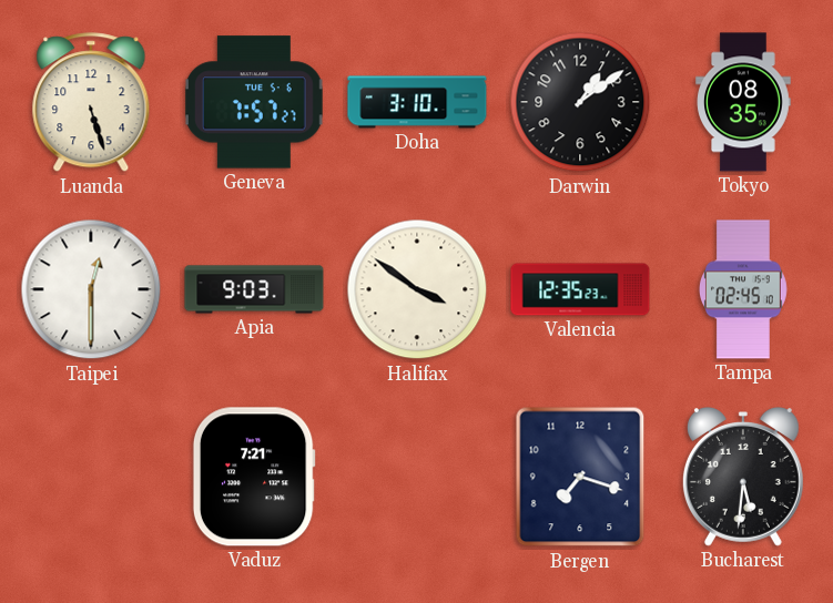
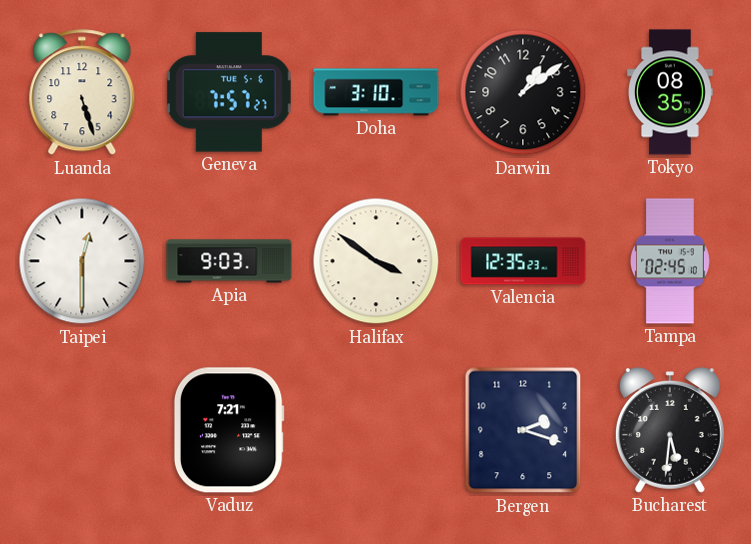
Bergen: 7:18 -> 2:18 (523, 430)
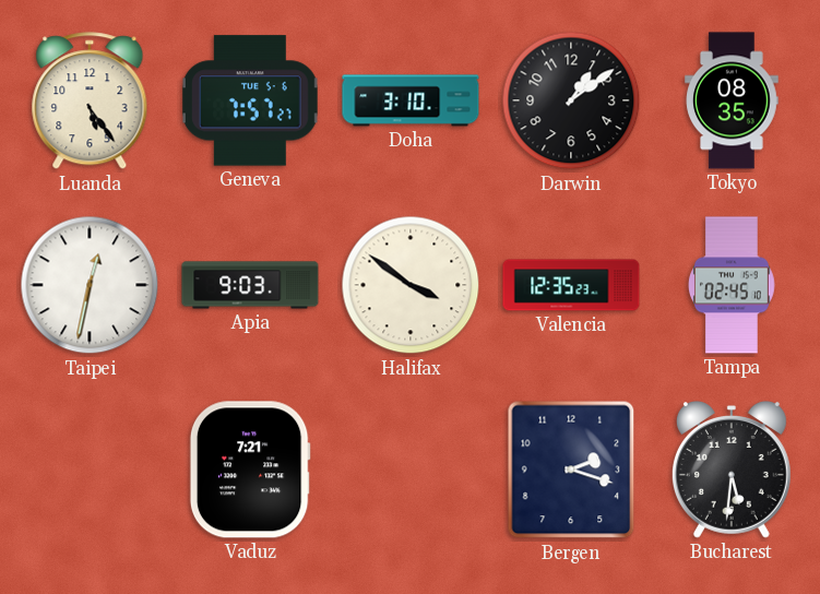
Luanda: 5:27 -> 5:24 (90, 102)
Taipei: 12:30 -> 12:32 (90, 285)
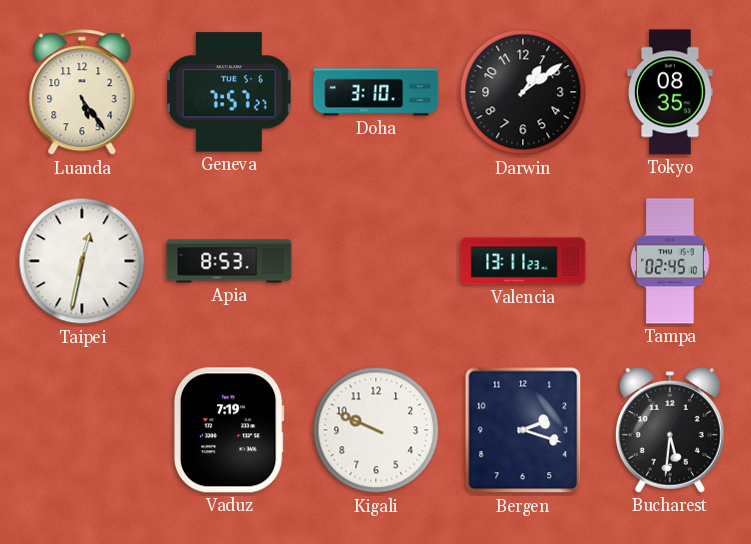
Apia: 9:03 -> 8:53 (229, 261)
Halifax: 3:51 -> none (411, 285)
Valencia: 12:35 -> 13:11 (523, 261)
Vaduz: 7:21 -> 7:19 (229, 430)
Kigali: none -> 9:49 (376, 430)
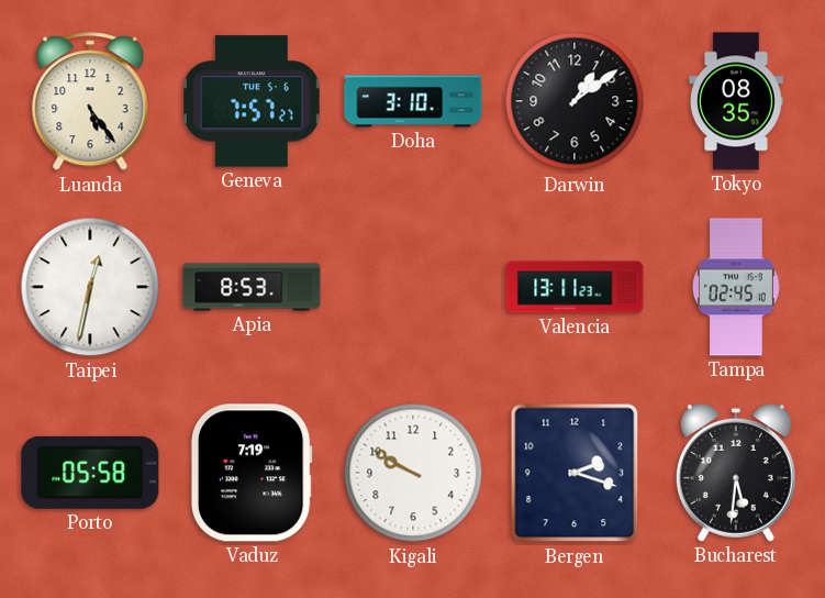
Porto: none -> 05:58 (90, 473)
Kigali: 9:49 -> 9:50 (413, 473)
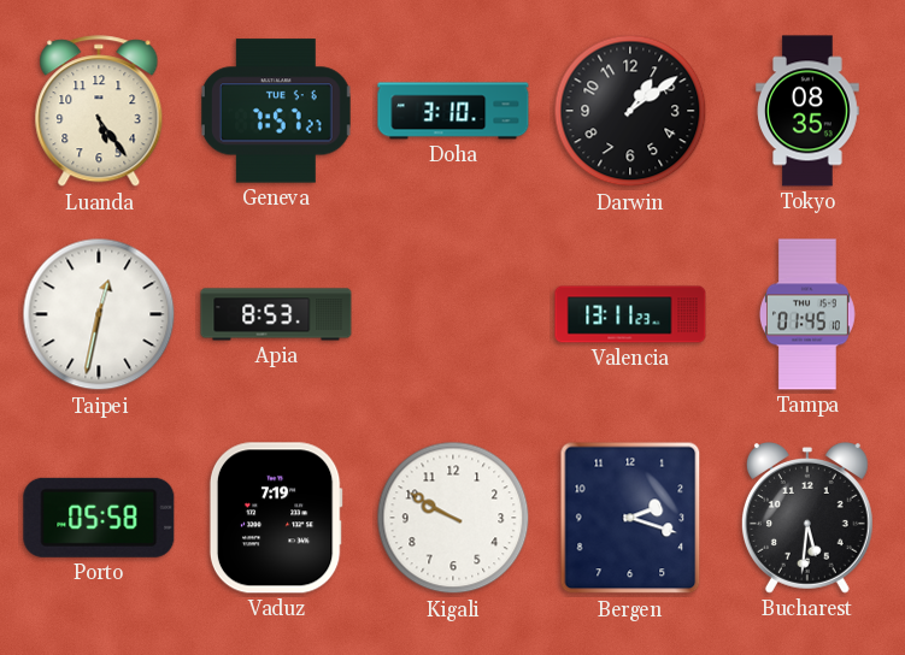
Tampa: 02:45 -> 01:45 (807, 314)
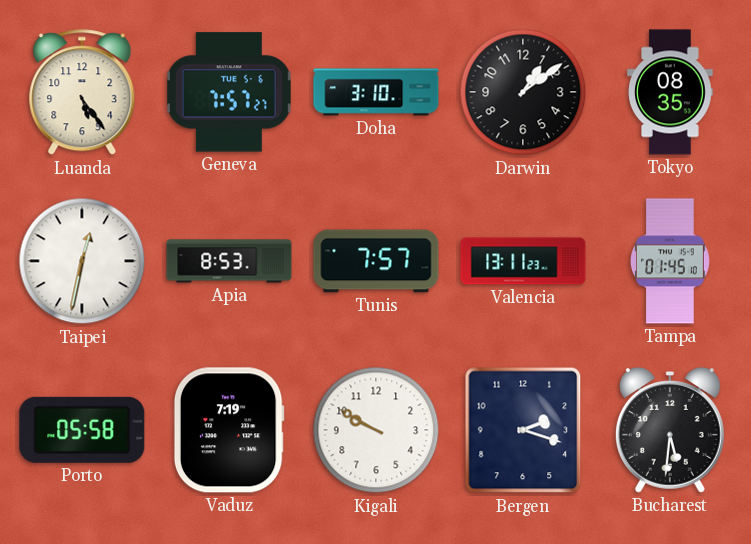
Tunis: none -> 7:57 (376, 261)
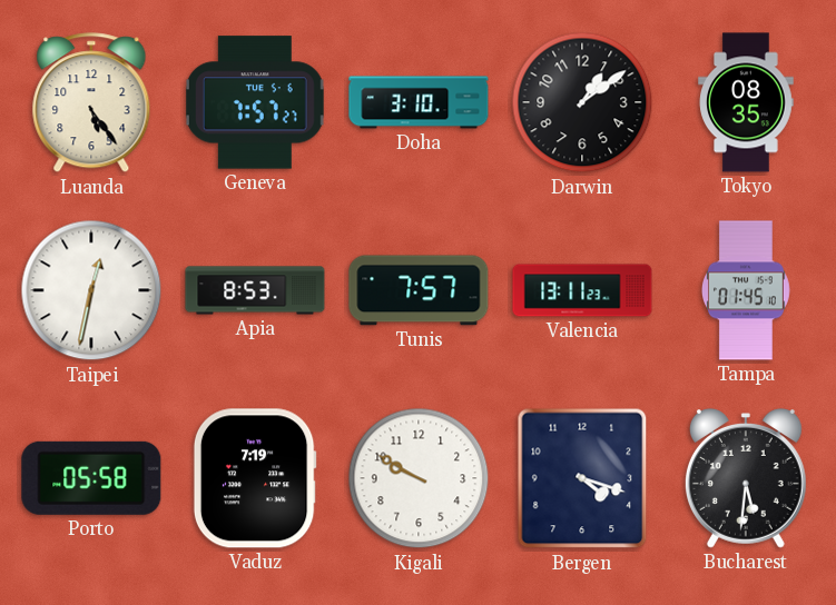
Bergen: 2:18 -> 4:18 (582, 478)
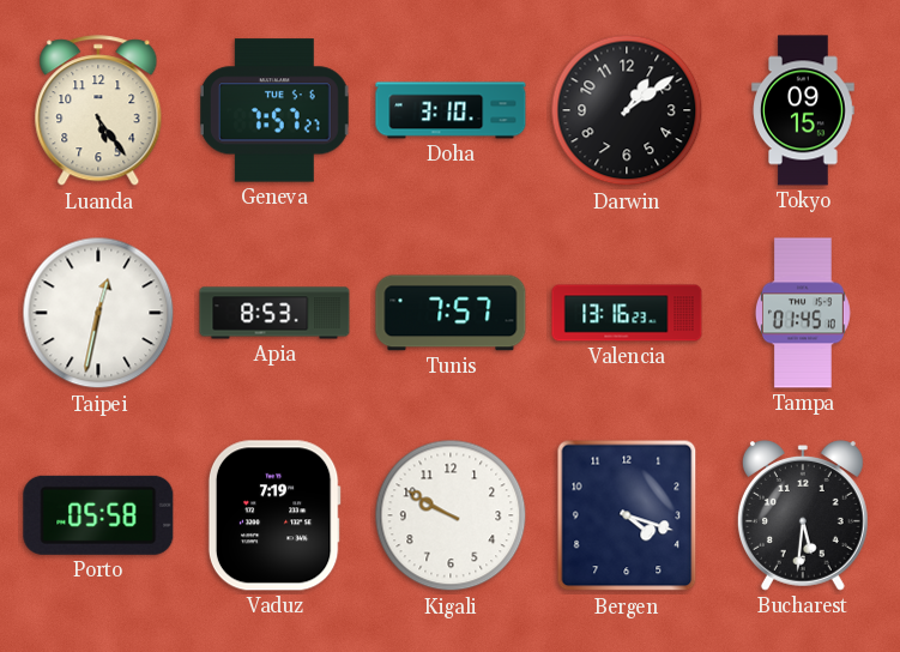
Tokyo: 08:35 -> 09:15 (803, 110)
Valencia: 13:11 -> 13:16 (627, 313)
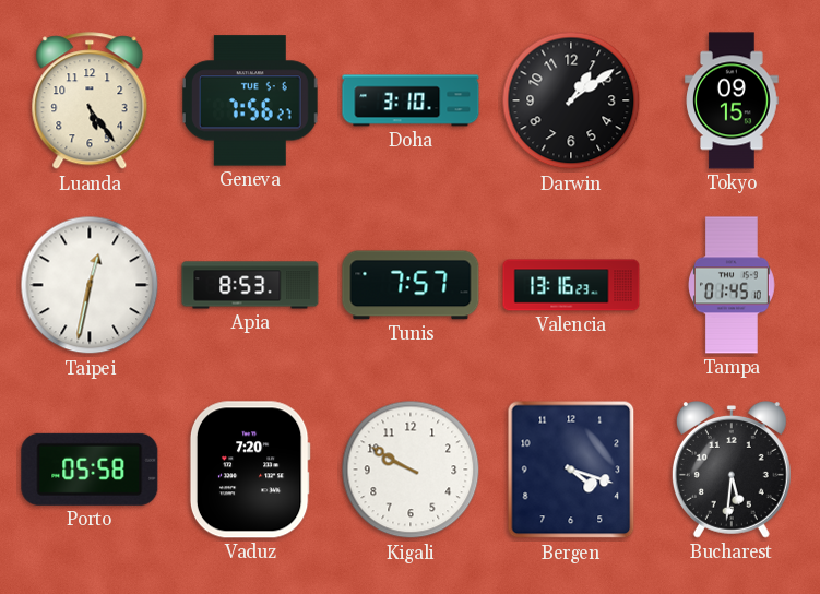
Geneva: 7:57 -> 7:56 (250, 100)
Vaduz: 7:19 -> 7:20 (250, 470)
